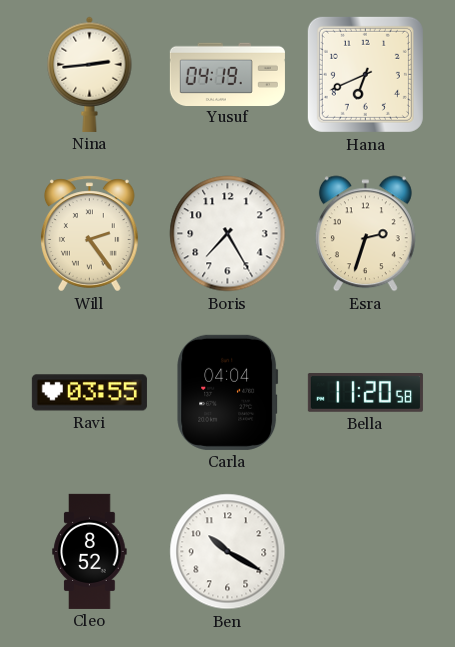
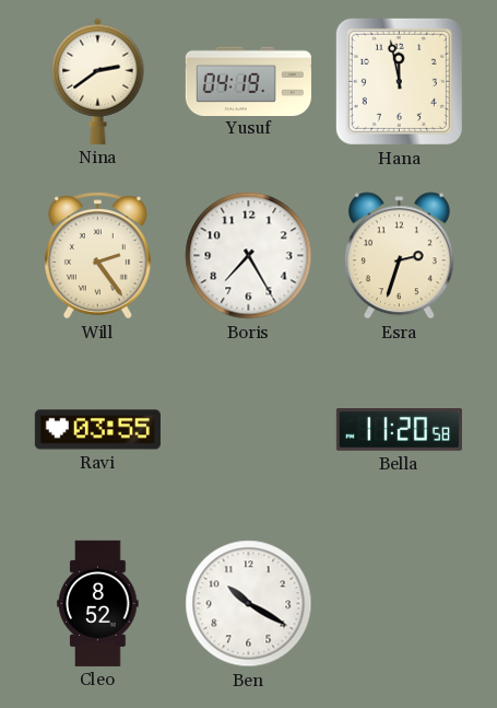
Nina: 2:44 -> 2:39 (98, 81)
Hana: 6:41 -> 11:58 (399, 81)
Carla: 04:04 -> none (228, 392)
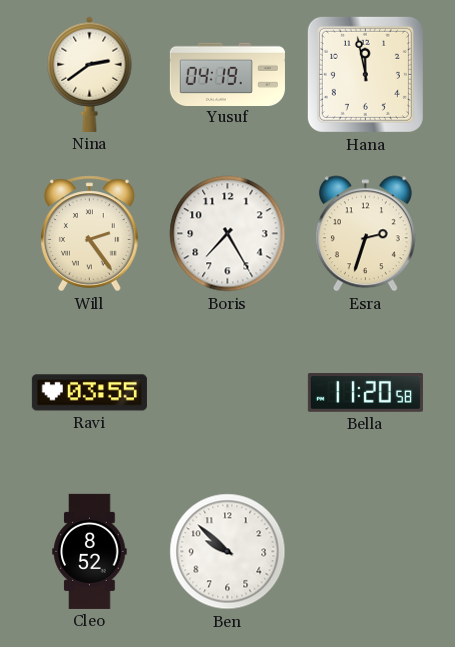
Ben: 10:20 -> 9:52 (228, 552)
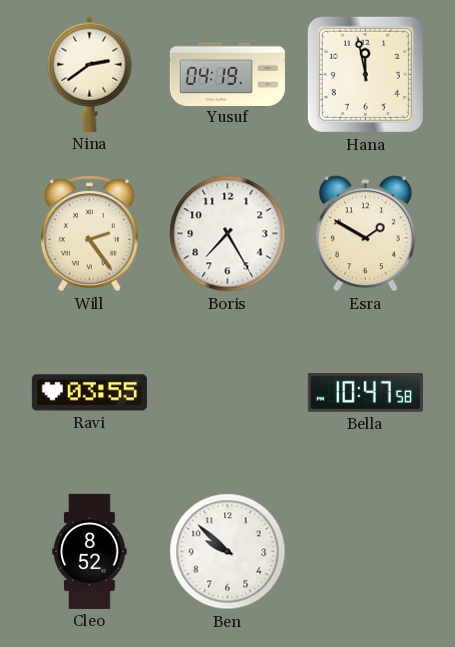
Esra: 2:33 -> 1:50 (365, 234)
Bella: 11:20 -> 10:47 (365, 393)
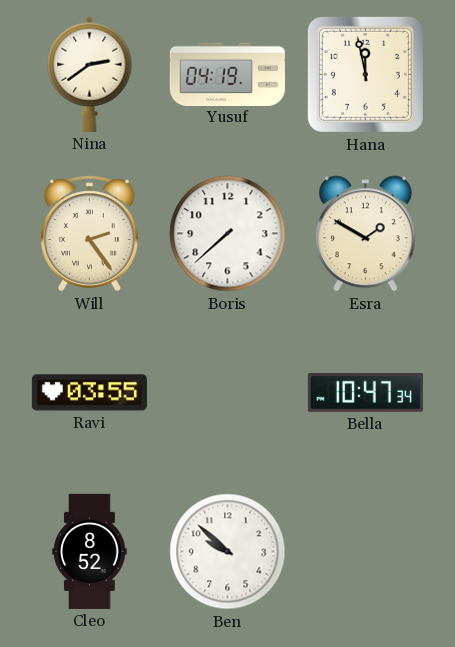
Boris: 7:25 -> 7:38 (228, 234)
Bella: 10:47:58 -> 10:47:34 (365, 393)
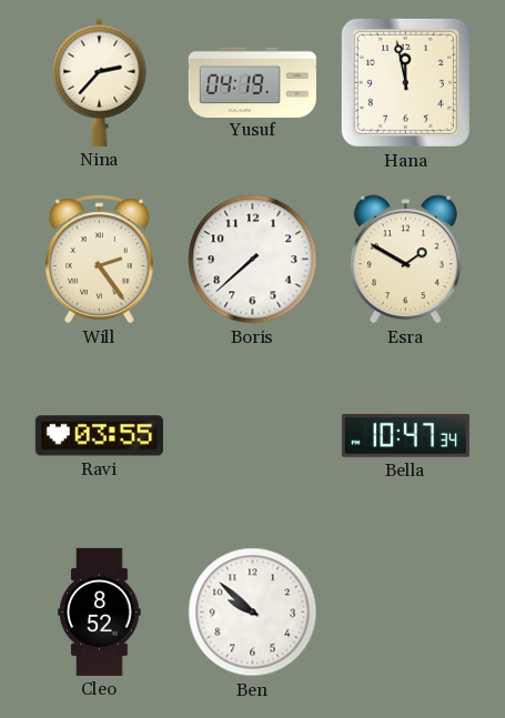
Nina: 2:39 -> 2:37 (100, 82)
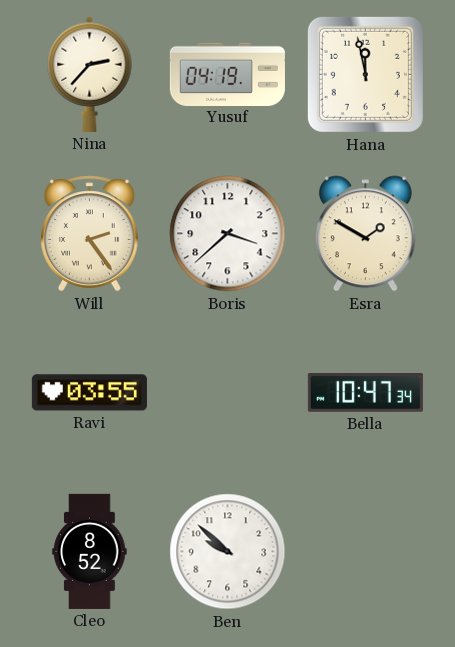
Boris: 7:38 -> 3:38 (228, 234)
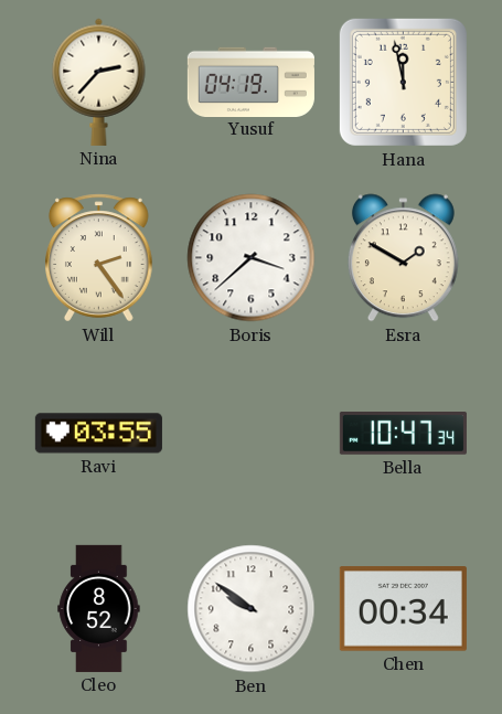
Ben: 9:52 -> 9:51 (252, 609)
Chen: none -> 00:34 (403, 609)
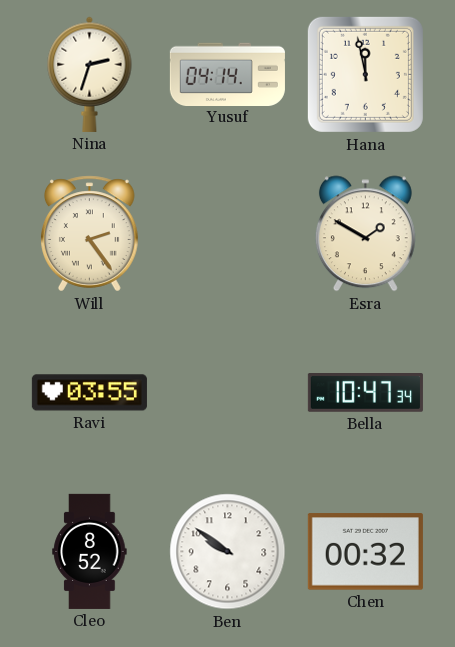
Nina: 2:37 -> 2:33 (90, 74)
Yusuf: 04:19 -> 04:14 (227, 74)
Boris: 3:38 -> none (252, 258)
Chen: 00:34 -> 00:32 (365, 552)
